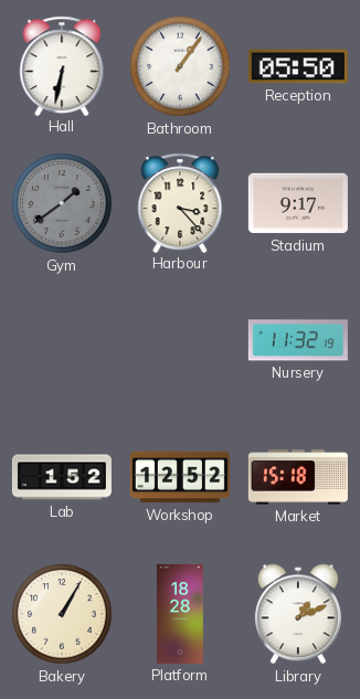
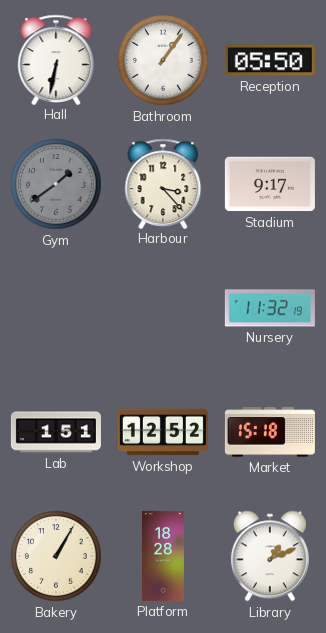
Lab: 1:52 -> 1:51 (56, 432)
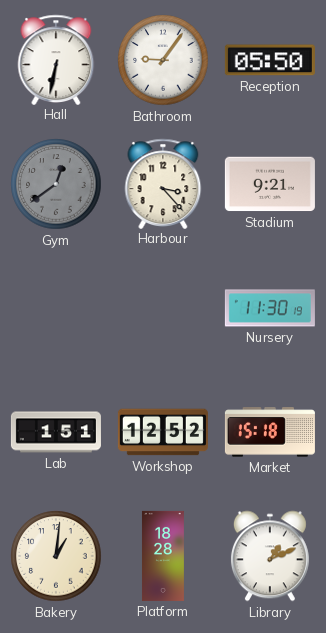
Bathroom: 1:06 -> 9:06 (163, 60)
Gym: 1:39 -> 12:39 (56, 184)
Stadium: 9:17 -> 9:21 (270, 184)
Nursery: 11:32 -> 11:30 (270, 308)
Bakery: 1:05 -> 1:01 (56, 556)
